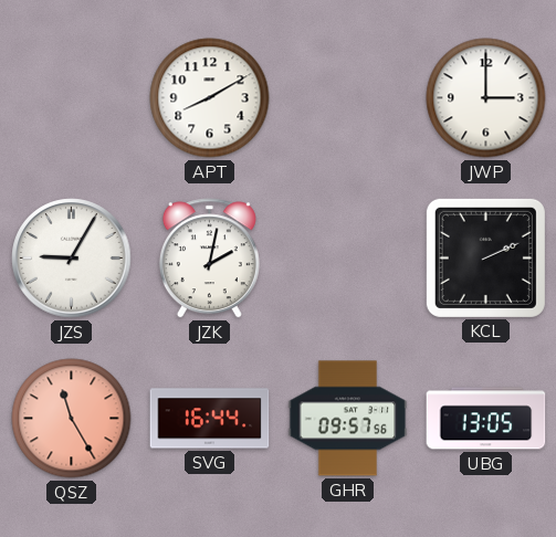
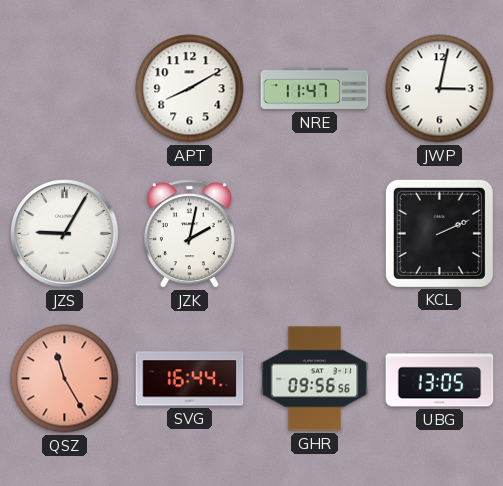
NRE: none -> 11:47 (315, 89)
JWP: 3:00 -> 3:02 (440, 89)
GHR: 09:57 -> 09:56 (315, 379)
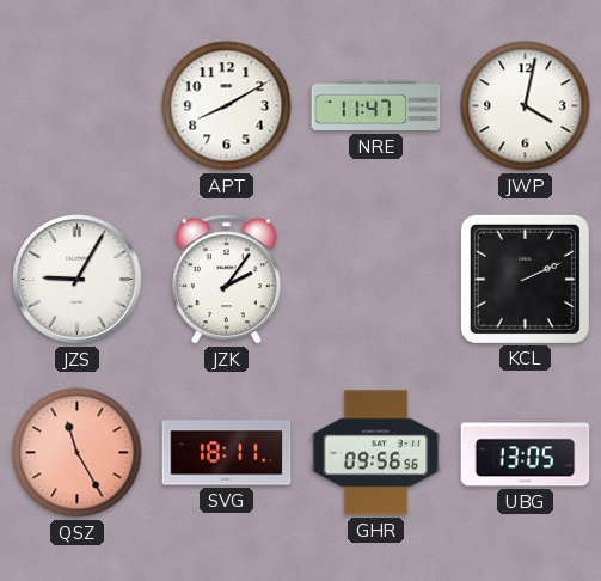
JWP: 3:02 -> 4:02 (526, 106)
JZK: 2:02 -> 2:06 (226, 280)
SVG: 16:44 -> 18:11 (227, 453)
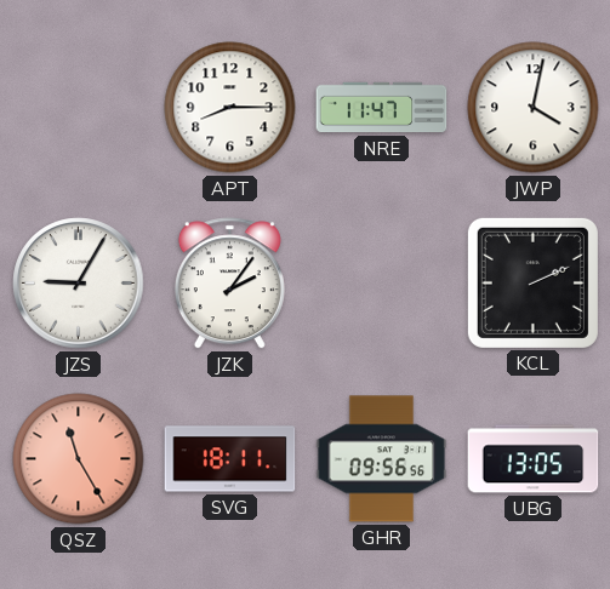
APT: 8:10 -> 8:15 (230, 108)
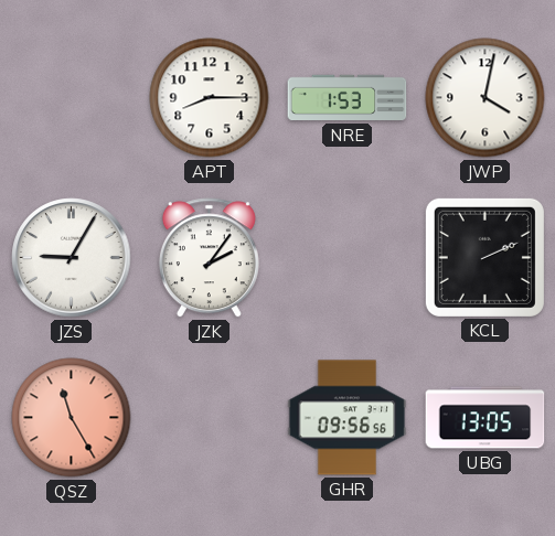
NRE: 11:47 -> 1:53 (348, 98)
SVG: 18:11 -> none (230, 459)
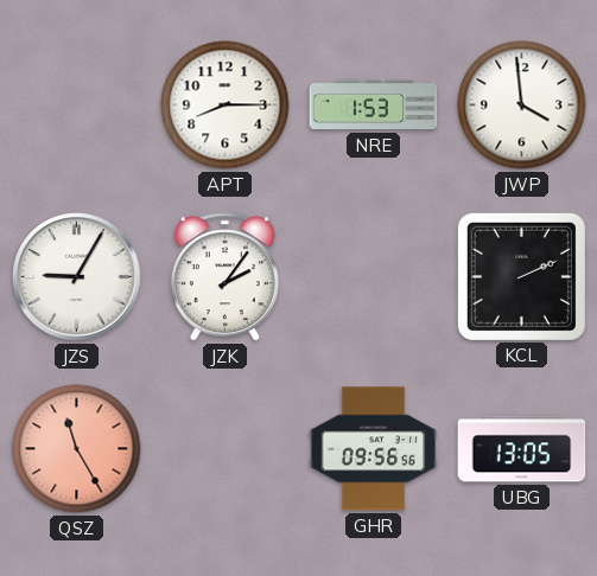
JWP: 4:02 -> 3:59 (522, 105)
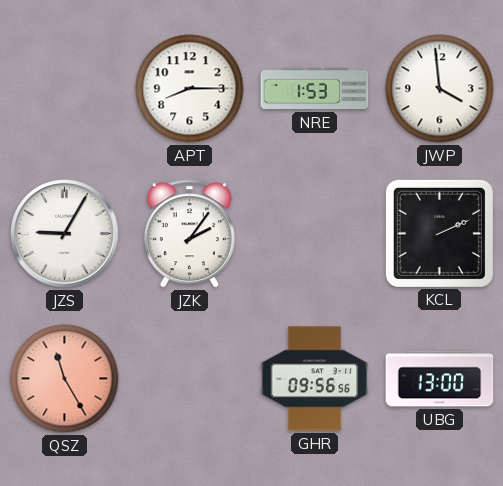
UBG: 13:05 -> 13:00 (440, 379)
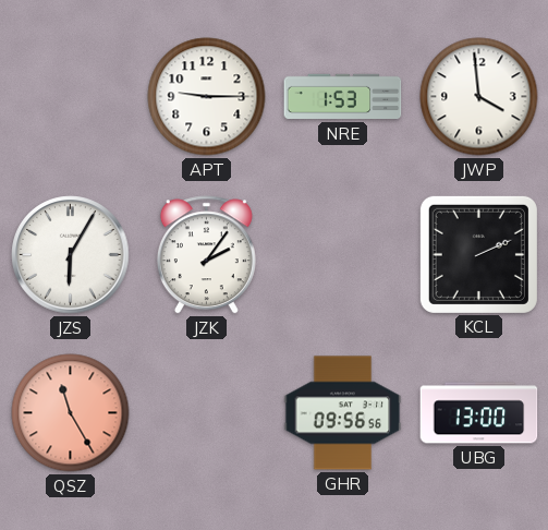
APT: 8:15 -> 9:15 (207, 97)
JZS: 9:05 -> 6:05 (71, 255)
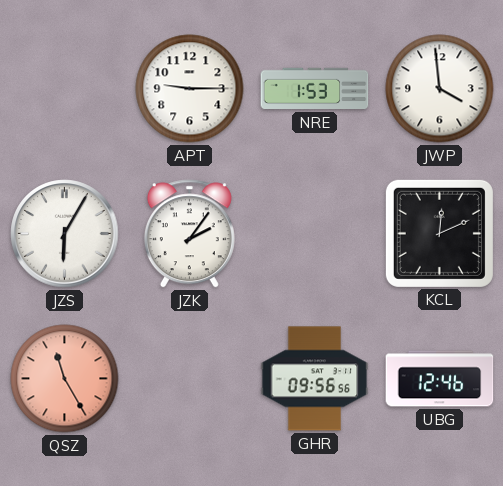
KCL: 2:11 -> 12:11 (439, 233)
UBG: 13:00 -> 12:46 (440, 379)
